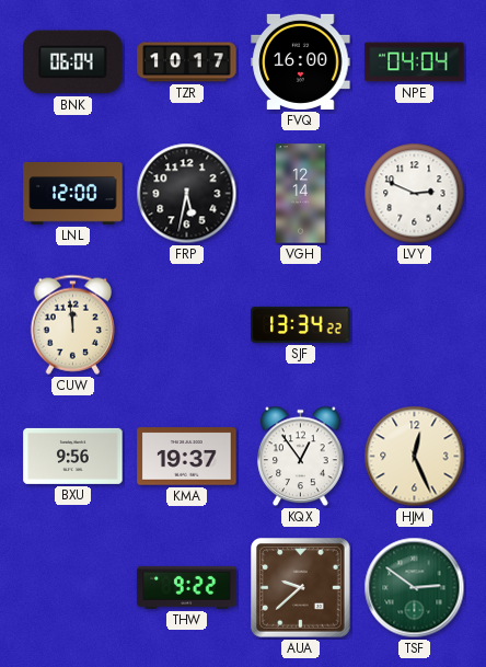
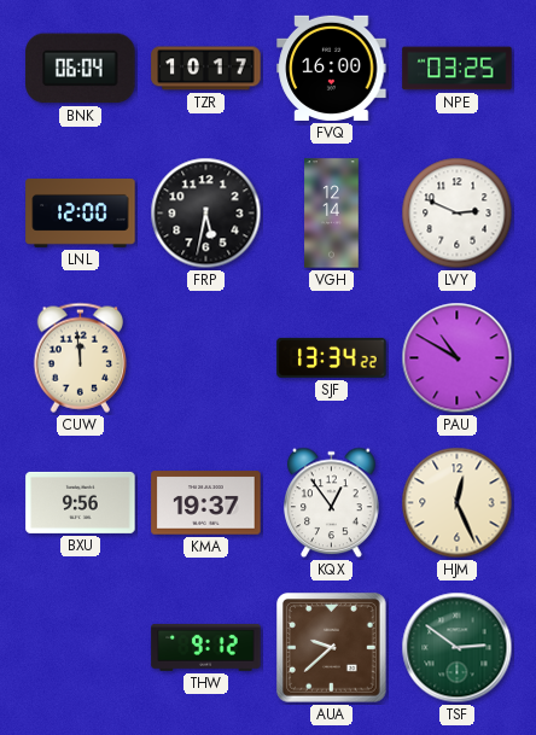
NPE: 04:04 -> 03:25 (458, 69)
PAU: none -> 10:50 (458, 358)
THW: 9:22 -> 9:12 (206, 648)
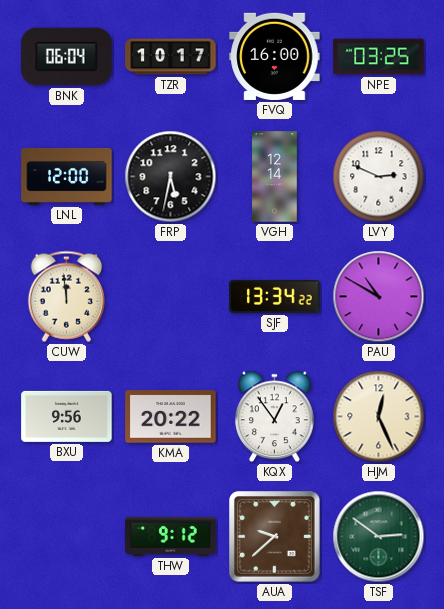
KMA: 19:37 -> 20:22 (171, 417)
